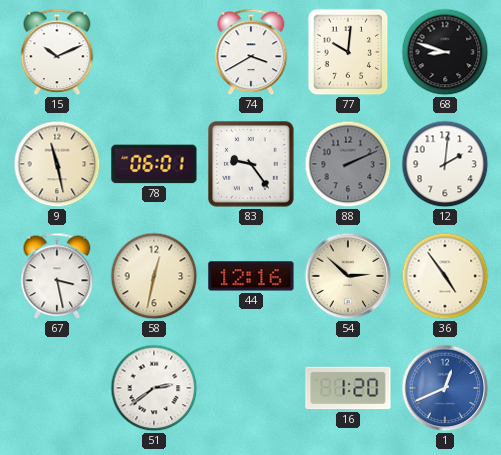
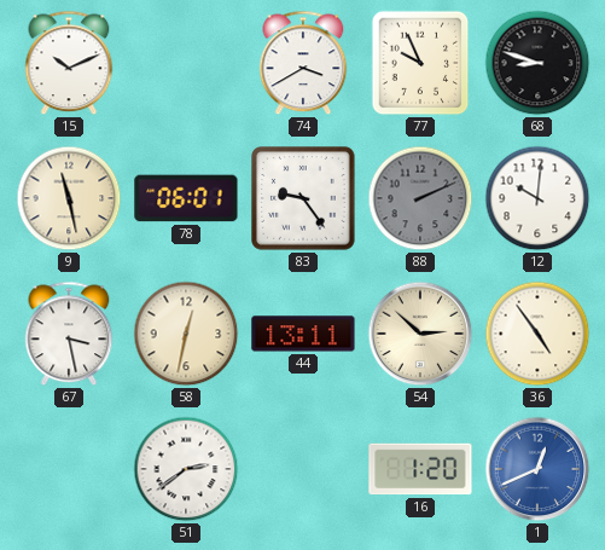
77: 10:01 -> 9:56 (420, 63)
12: 2:01 -> 10:01 (537, 198)
44: 12:16 -> 13:11 (303, 334)
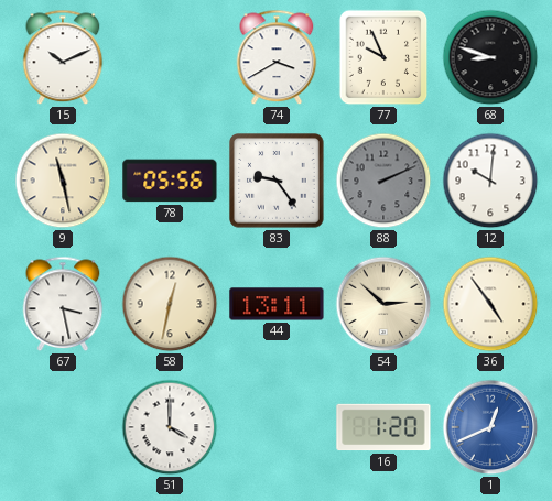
78: 06:01 -> 05:56 (170, 181)
51: 2:39 -> 4:00 (170, 427)
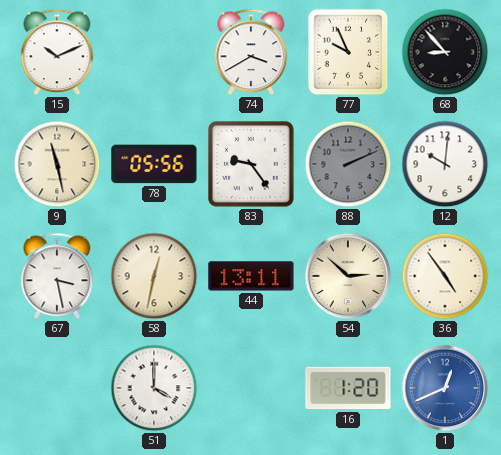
68: 8:48 -> 8:53 (445, 52)
